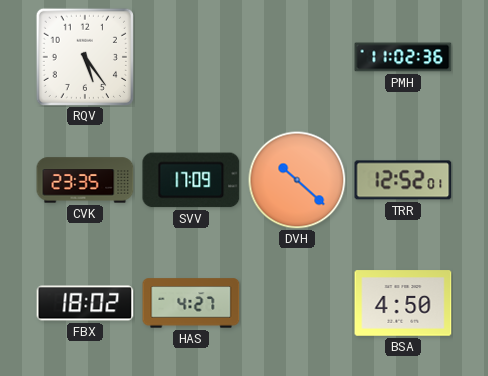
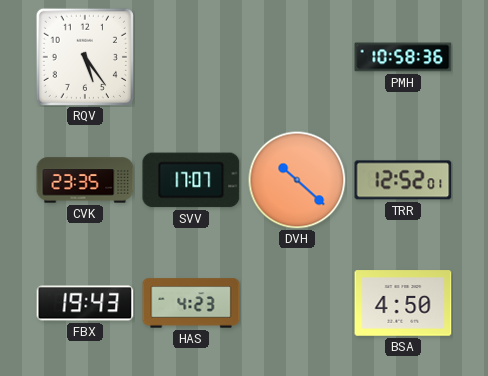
PMH: 11:02 -> 10:58 (403, 57)
SVV: 17:09 -> 17:07 (191, 180)
FBX: 18:02 -> 19:43 (85, 303)
HAS: 4:27 -> 4:23 (191, 303)
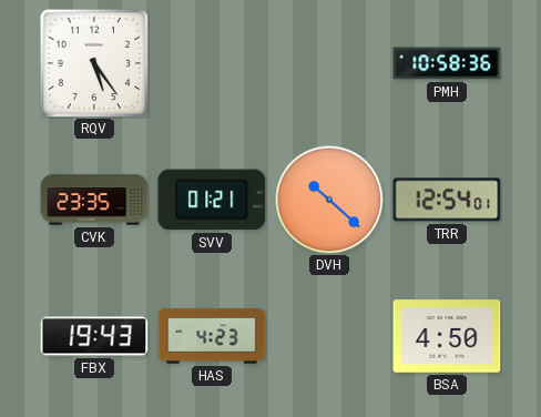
SVV: 17:07 -> 01:21 (212, 200)
TRR: 12:52 -> 12:54 (447, 200)
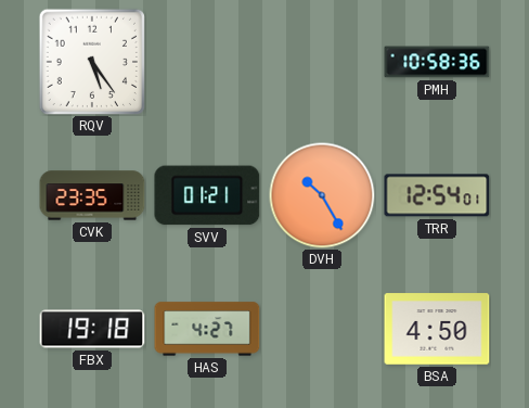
DVH: 10:22 -> 10:25 (322, 195)
FBX: 19:43 -> 19:18 (92, 329)
HAS: 4:23 -> 4:27 (207, 329)
